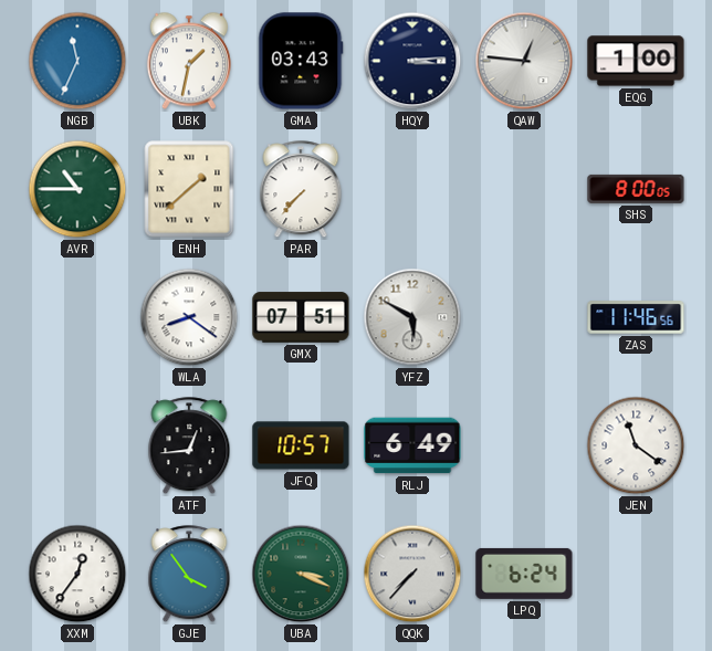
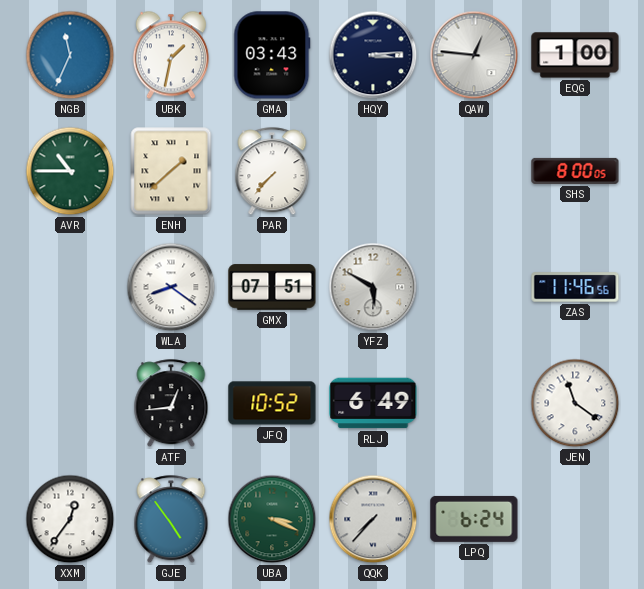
JFQ: 10:57 -> 10:52 (272, 403)
GJE: 3:54 -> 4:54 (171, 520)
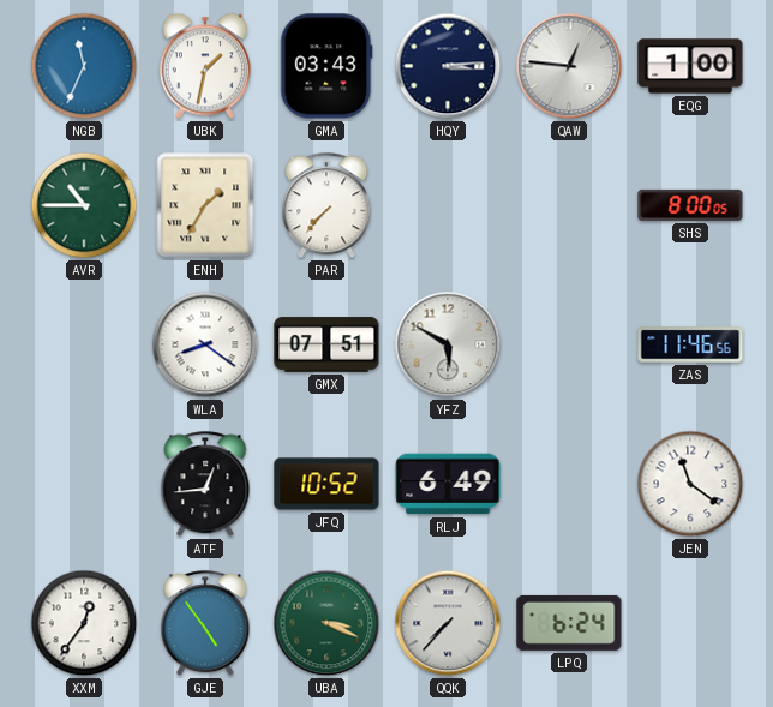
ENH: 1:38 -> 1:35 (205, 205)
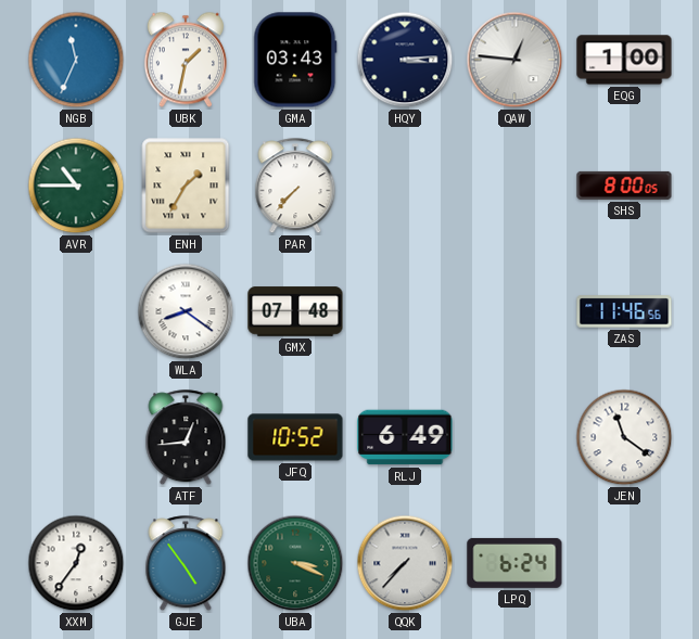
GMX: 07:51 -> 07:48 (295, 311)
YFZ: 5:50 -> none (448, 344)
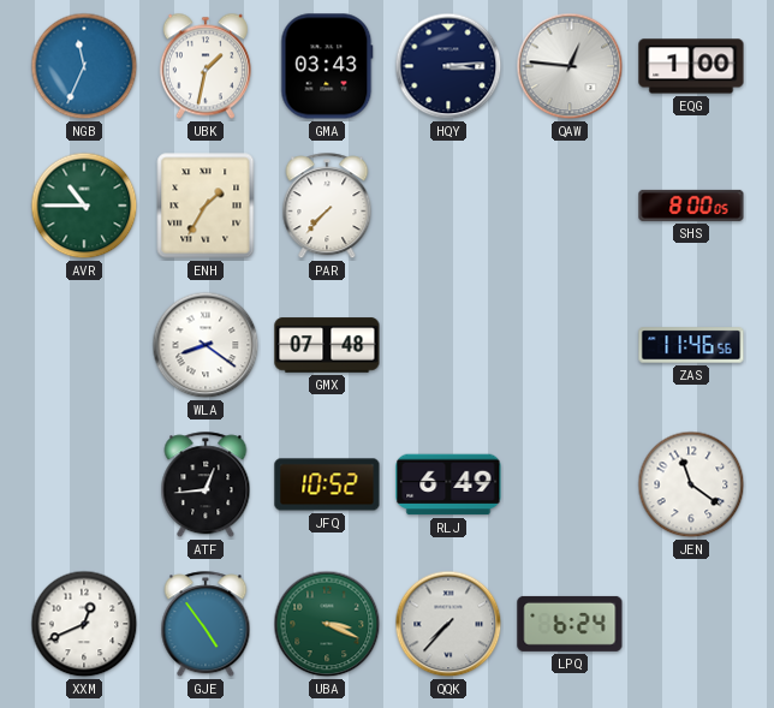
XXM: 12:36 -> 12:41 (84, 624)
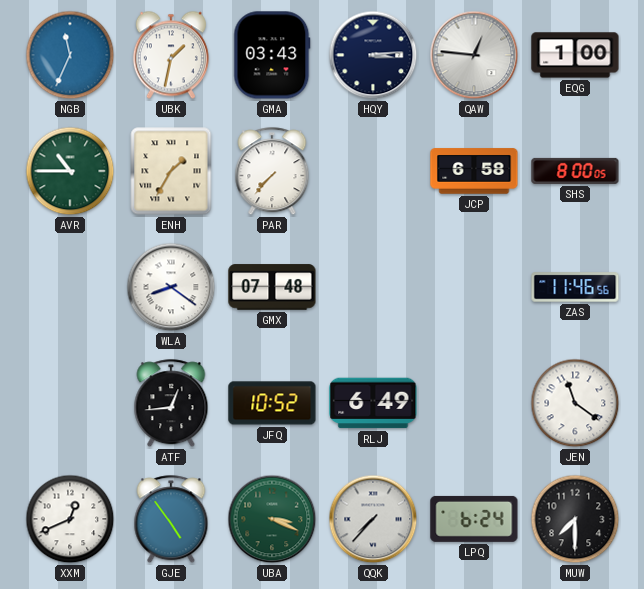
JCP: none -> 6:58 (474, 171)
MUW: none -> 7:30 (575, 519)
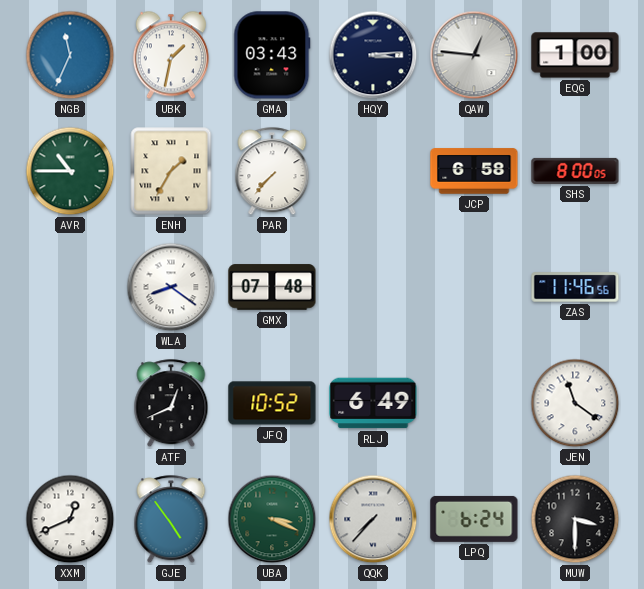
ATF: 12:44 -> 12:41 (171, 404)
MUW: 7:30 -> 3:30 (575, 519)
